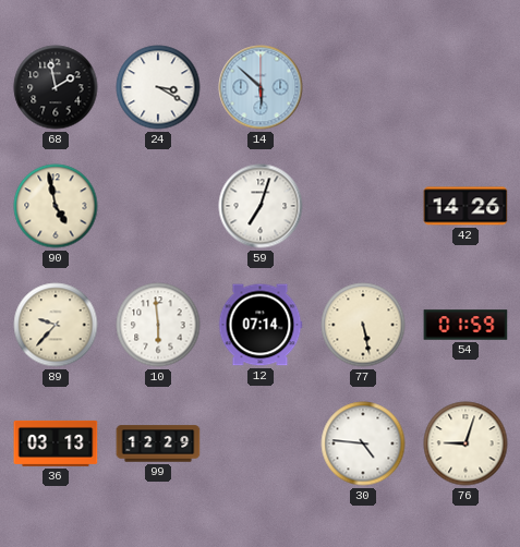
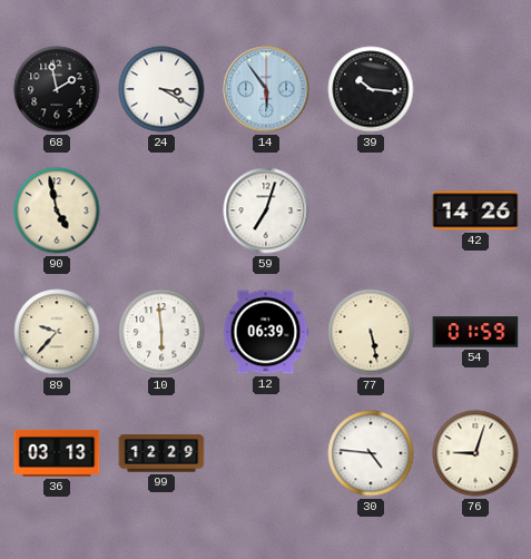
14: 5:52 -> 5:54 (266, 89)
39: none -> 10:16 (371, 89)
12: 07:14 -> 06:39 (266, 332)
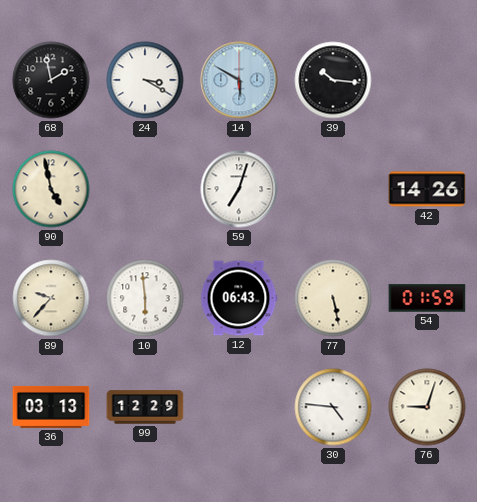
14: 5:54 -> 5:50 (239, 80)
12: 06:39 -> 06:43 (239, 298)
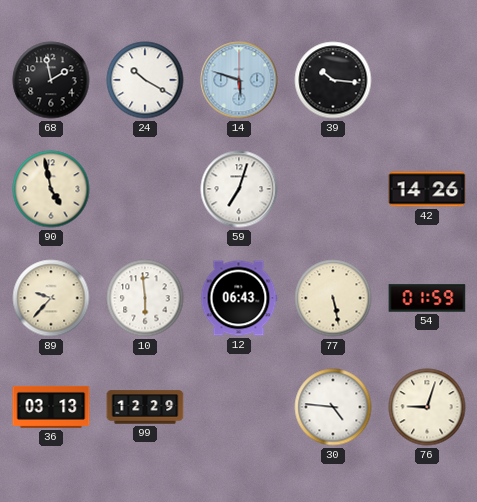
24: 3:20 -> 10:20 (145, 80)
14: 5:50 -> 5:48 (239, 80)
